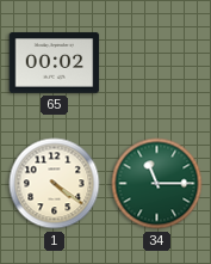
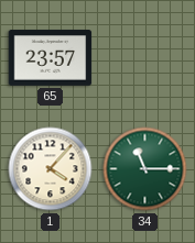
65: 00:02 -> 23:57 (51, 58)
1: 4:21 -> 4:07 (51, 169)
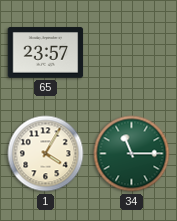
1: 4:07 -> 4:05 (46, 154)
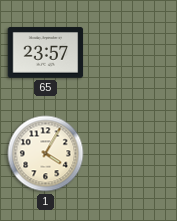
34: 11:15 -> none (132, 154)
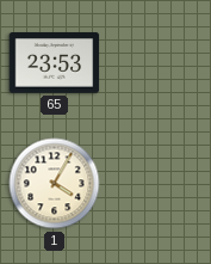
65: 23:57 -> 23:53 (55, 63)
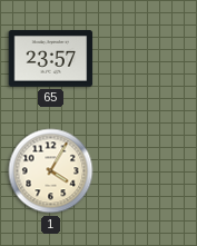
65: 23:53 -> 23:57 (51, 59)
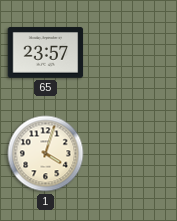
1: 4:05 -> 4:03 (46, 154)
